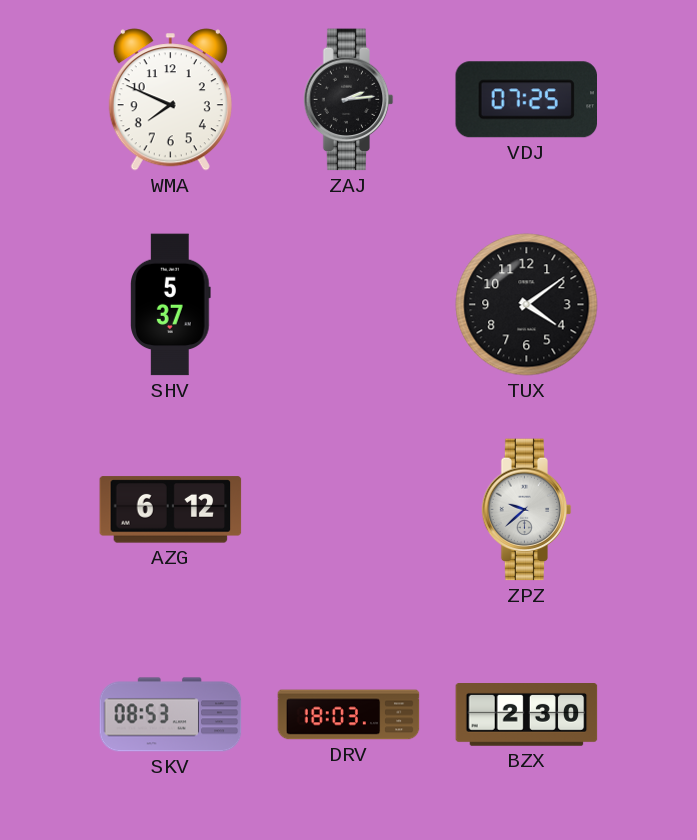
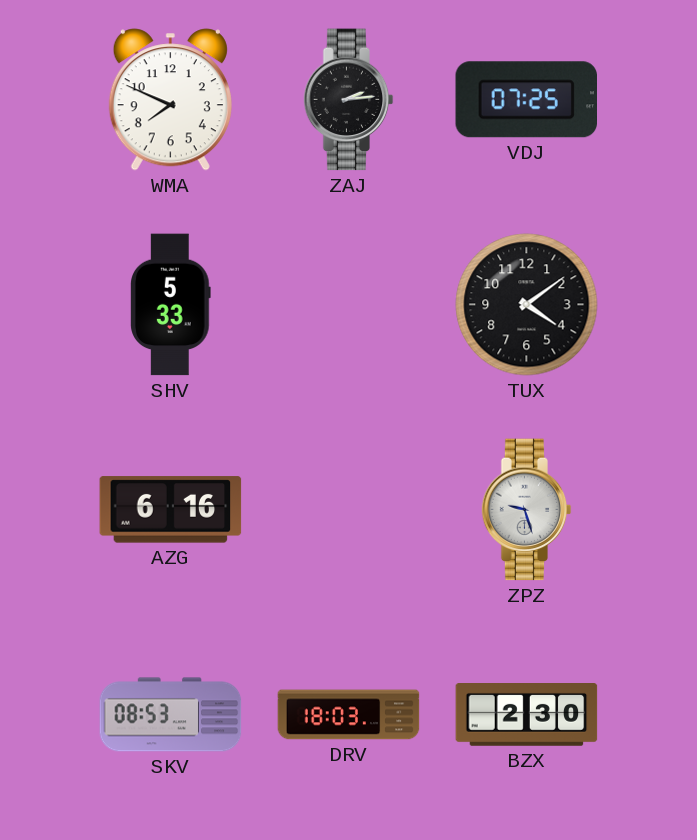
SHV: 5:37 -> 5:33 (171, 305)
AZG: 6:12 -> 6:16 (171, 510)
ZPZ: 9:38 -> 9:27 (527, 510)
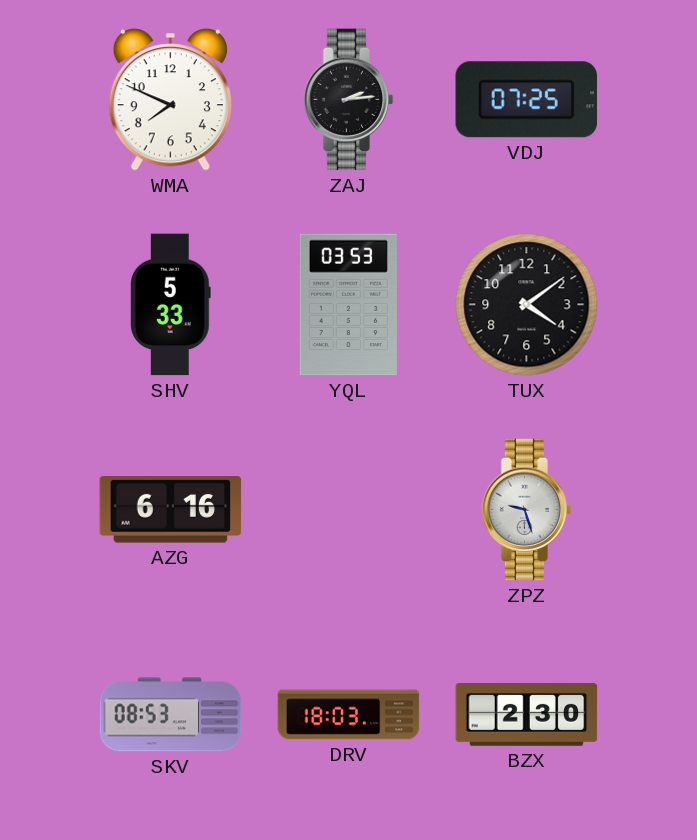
YQL: none -> 03:53 (348, 305)
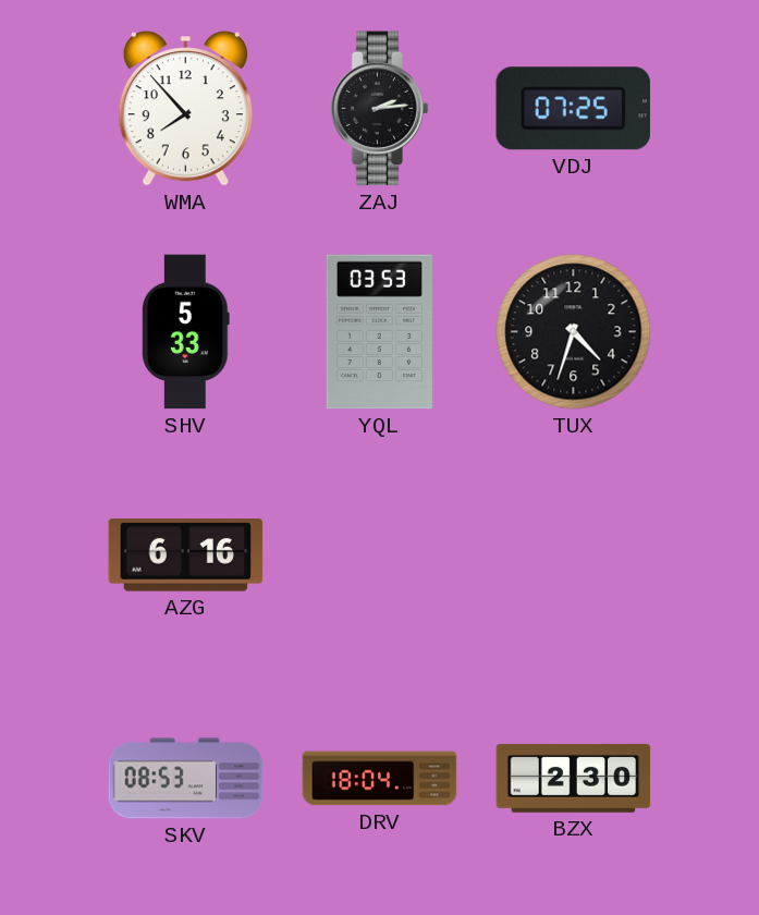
WMA: 7:49 -> 7:53 (185, 109)
TUX: 4:09 -> 4:33 (574, 332)
ZPZ: 9:27 -> none (527, 510)
DRV: 18:03 -> 18:04 (380, 779)
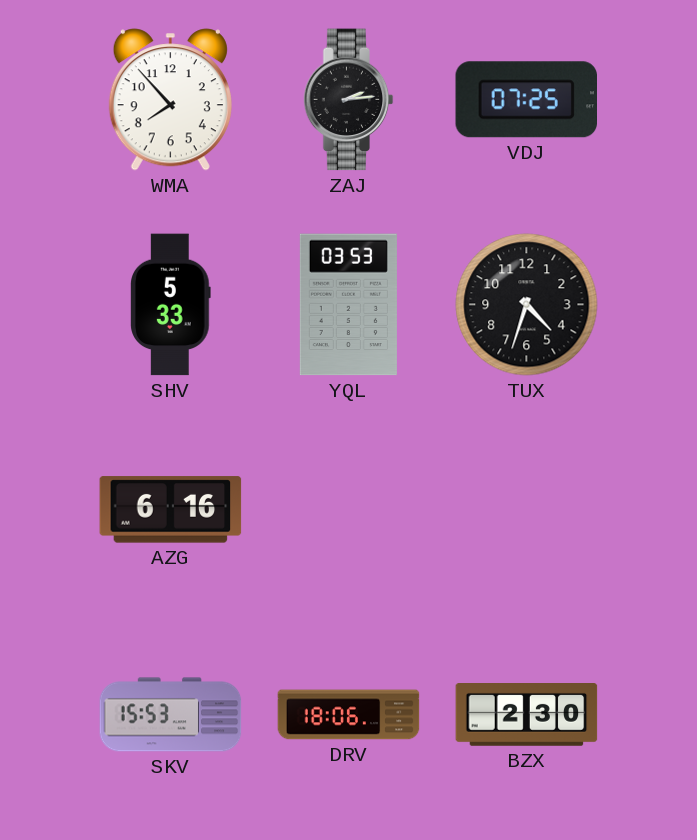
SKV: 08:53 -> 15:53 (171, 715)
DRV: 18:04 -> 18:06 (349, 715)
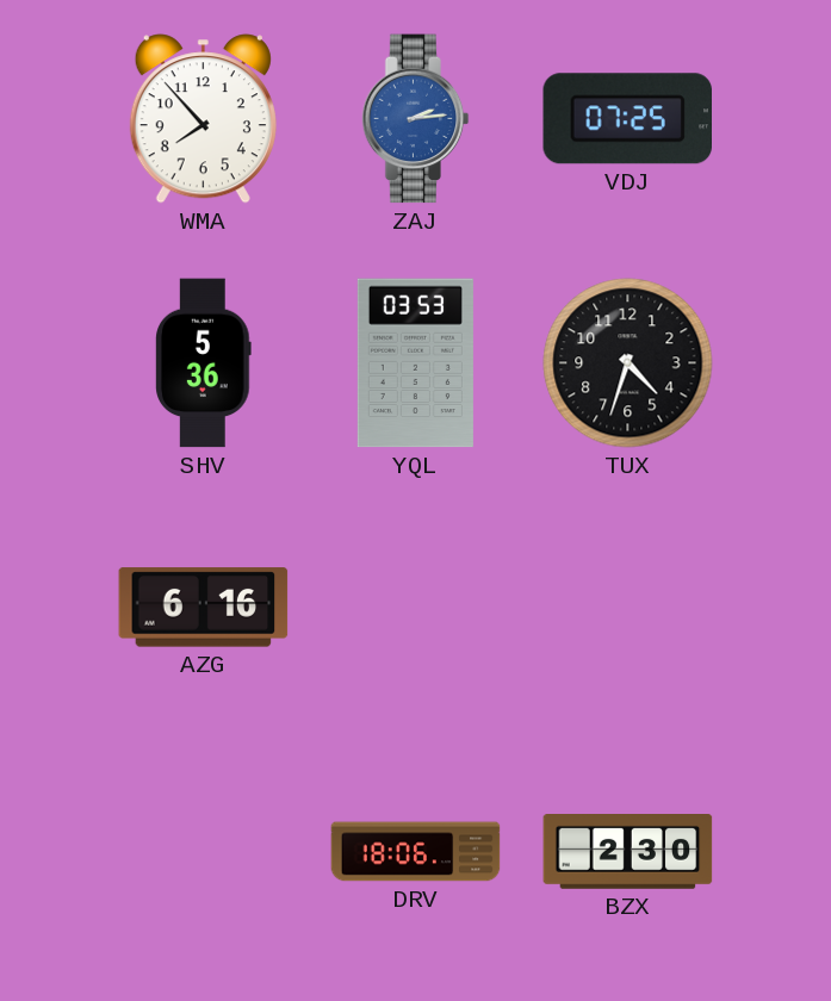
ZAJ dial: black -> blue (416, 119)
SHV: 5:33 -> 5:36 (204, 363)
SKV: 15:53 -> none (171, 715)
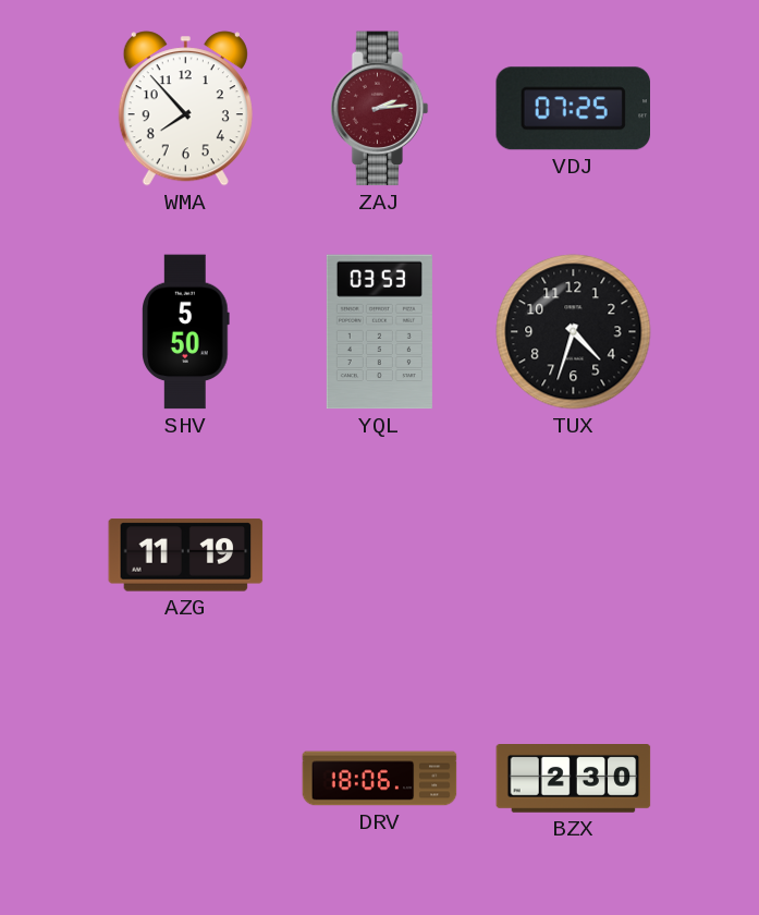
ZAJ dial: blue -> burgundy (380, 109)
SHV: 5:36 -> 5:50 (186, 332)
AZG: 6:16 -> 11:19 (186, 556)
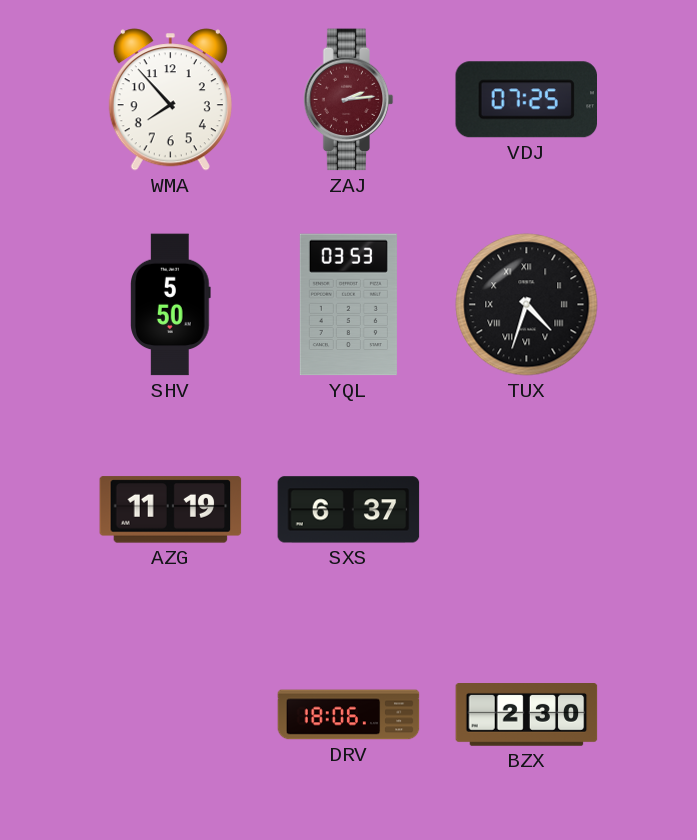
TUX numerals: Arabic -> Roman (527, 305)
SXS: none -> 6:37 (349, 510)
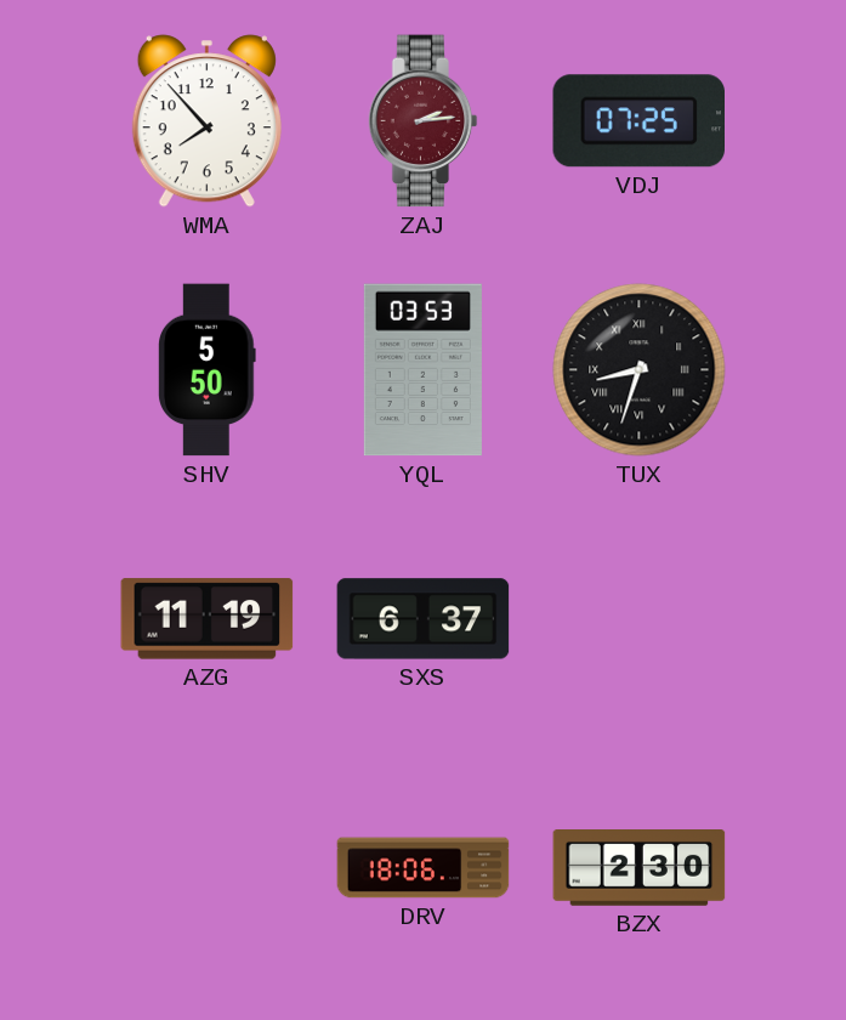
TUX: 4:33 -> 8:33 (640, 370)
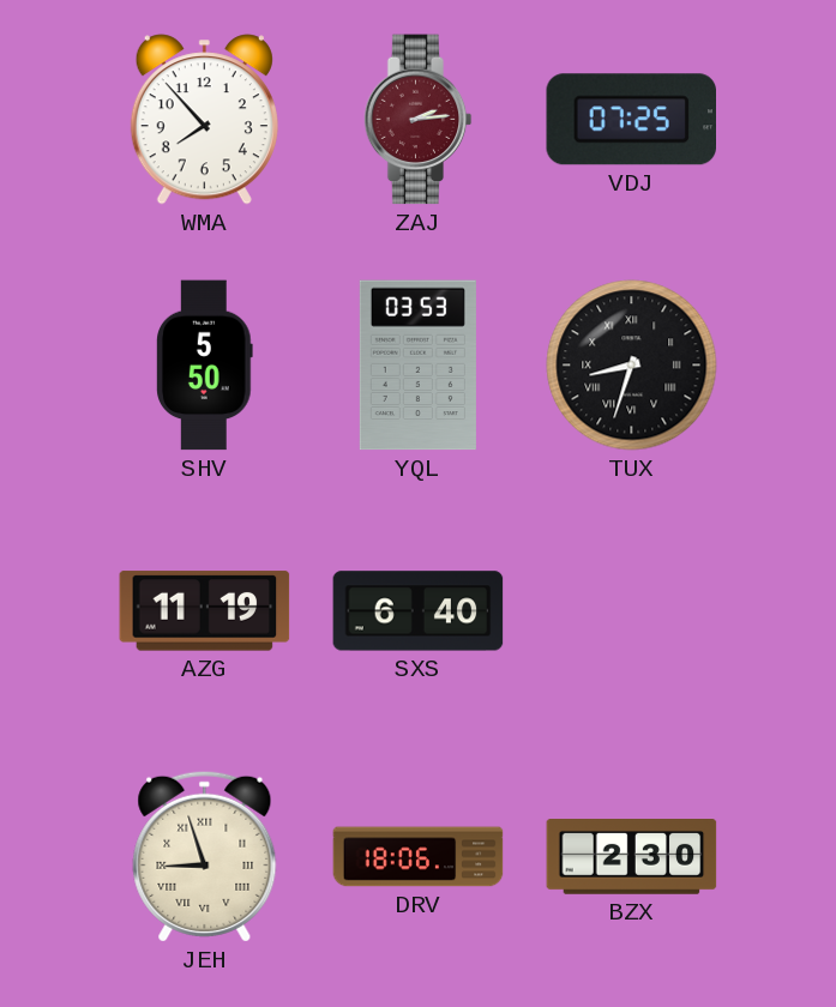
SXS: 6:37 -> 6:40 (419, 611)
JEH: none -> 8:57 (205, 856)
